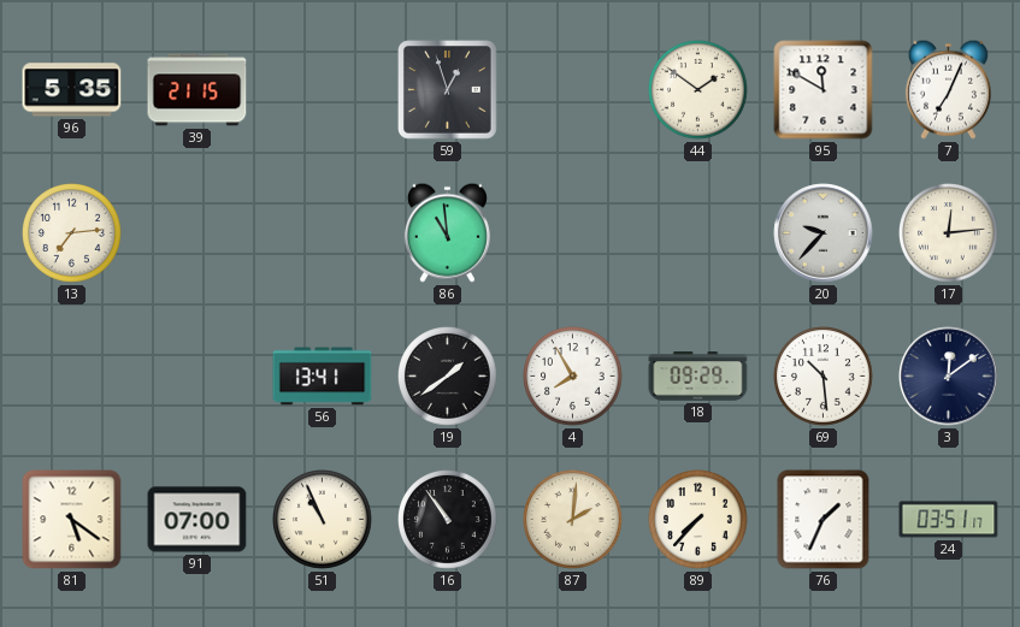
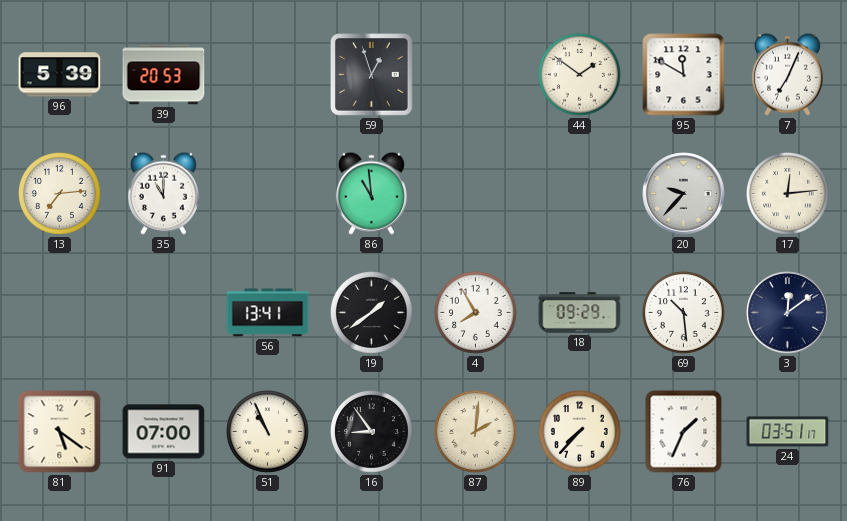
96: 5:35 -> 5:39 (60, 75)
39: 21:15 -> 20:53 (164, 75)
35: none -> 11:00 (163, 193)
16: 10:54 -> 8:54 (372, 432)
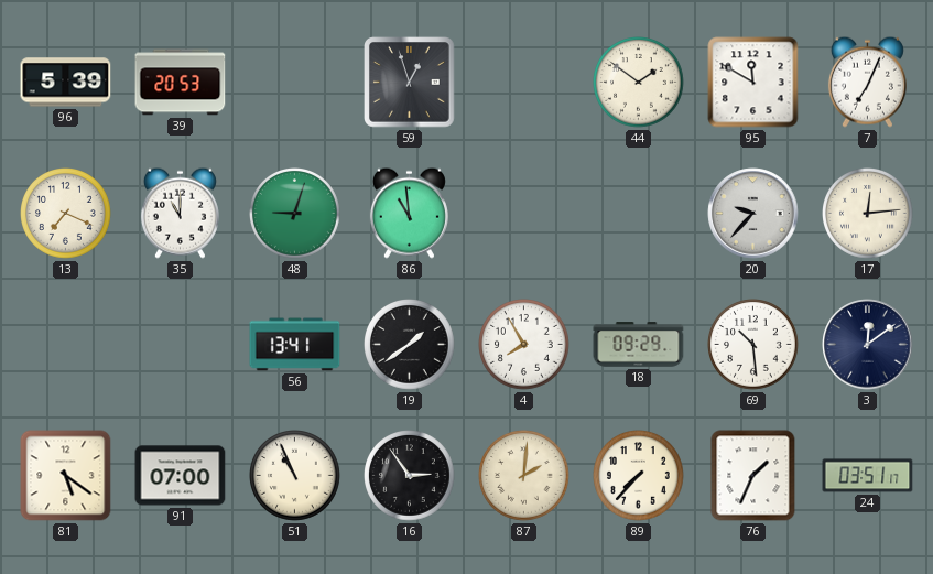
13: 7:14 -> 7:19 (66, 214)
48: none -> 9:03 (295, 214)
16: 8:54 -> 2:54 (410, 476)
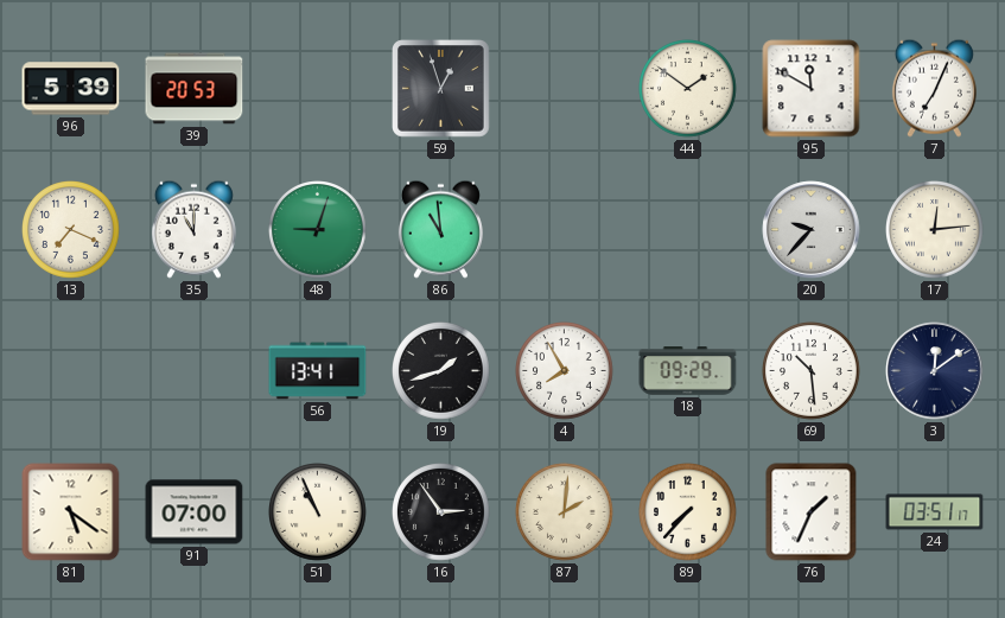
19: 1:39 -> 1:42 (441, 371)
